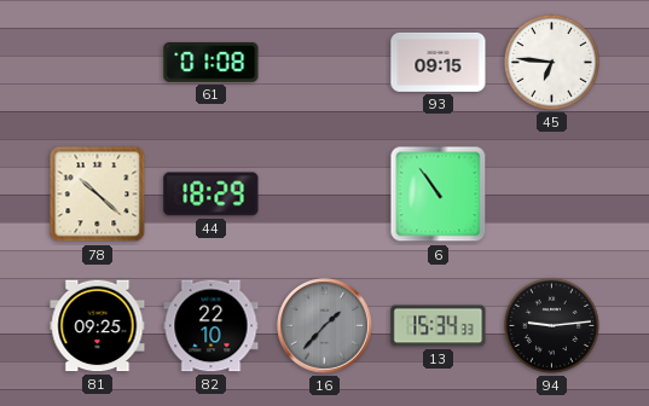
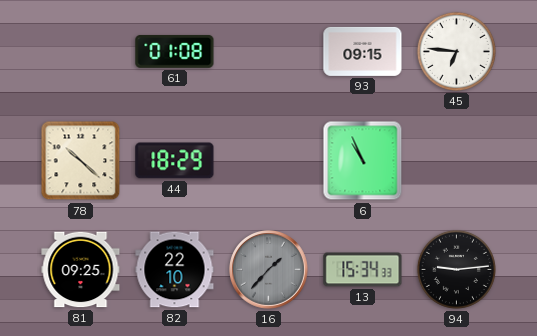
6: 10:54 -> 10:56 (363, 161)
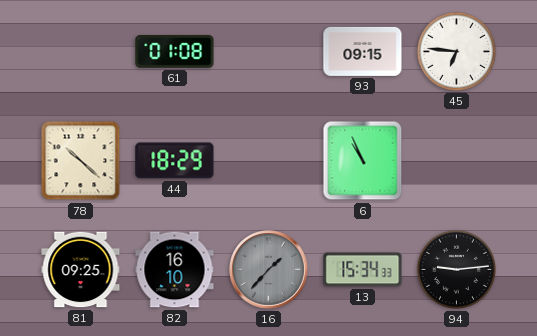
82: 22:10 -> 16:10 (175, 270)
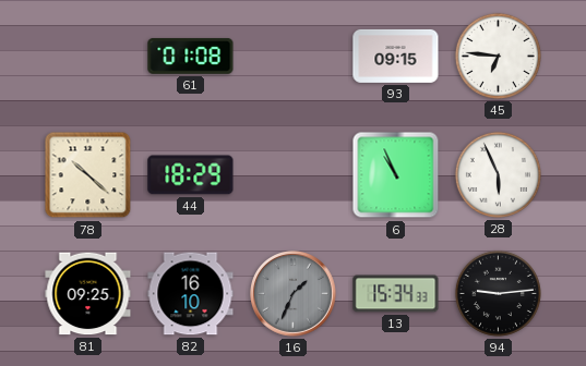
28: none -> 5:56 (498, 174)
16: 1:37 -> 1:34 (294, 294)
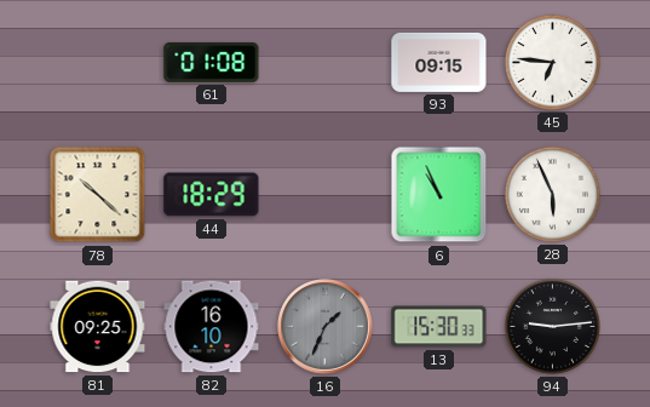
13: 15:34 -> 15:30 (439, 327)
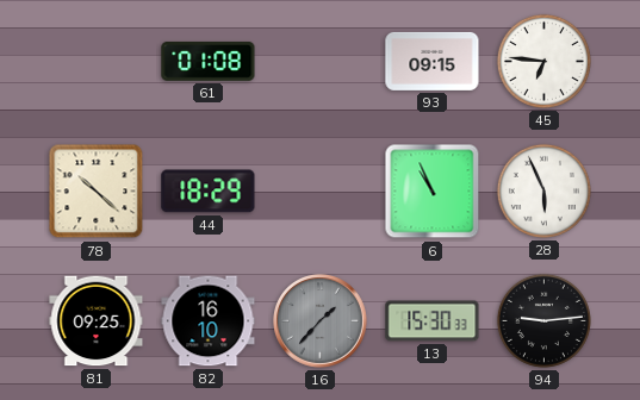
16: 1:34 -> 1:37 (321, 321)
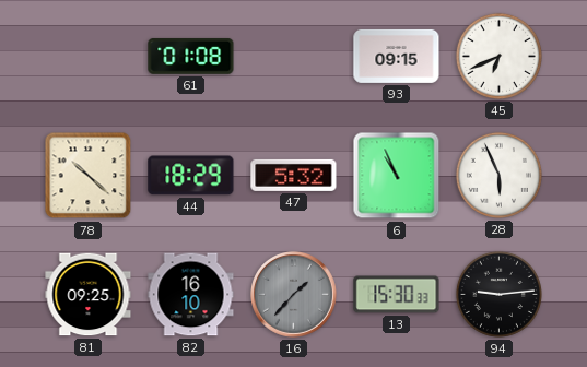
45: 6:46 -> 6:41 (498, 56)
47: none -> 5:32 (294, 175)
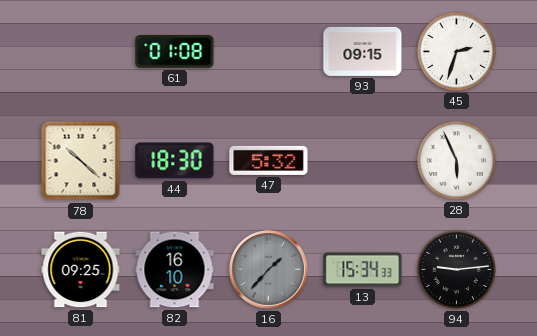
45: 6:41 -> 2:33 (456, 51)
44: 18:29 -> 18:30 (175, 161)
6: 10:56 -> none (397, 176)
13: 15:30 -> 15:34 (363, 270)
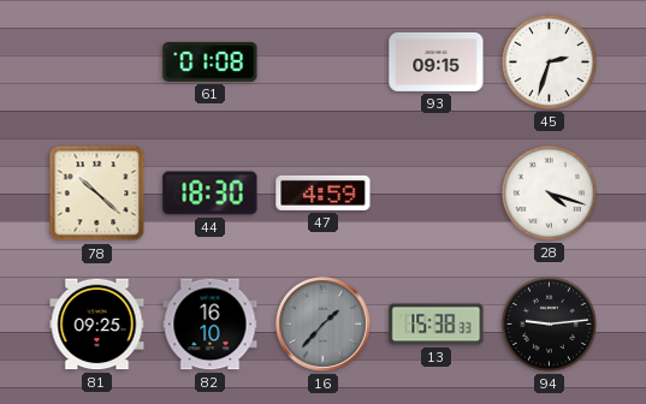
47: 5:32 -> 4:59 (324, 192)
28: 5:56 -> 4:18 (549, 192)
13: 15:34 -> 15:38 (437, 325)
